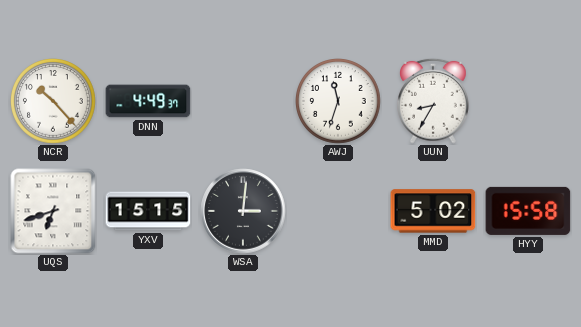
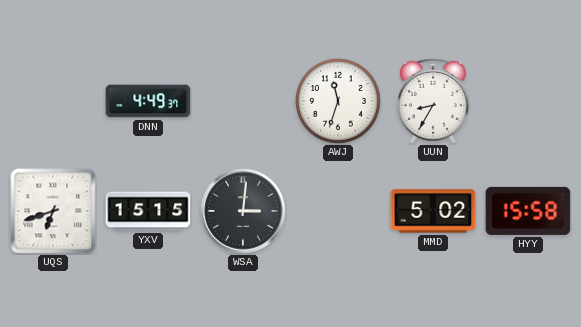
NCR: 10:23 -> none (54, 102)
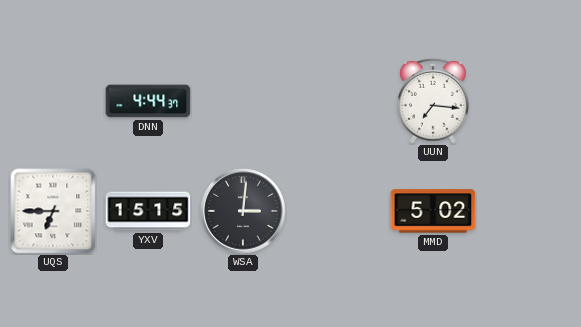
DNN: 4:49 -> 4:44 (148, 101)
AWJ: 11:33 -> none (339, 102)
UUN: 8:35 -> 7:16 (434, 101)
UQS: 6:42 -> 6:45 (53, 211)
HYY: 15:58 -> none (528, 211)
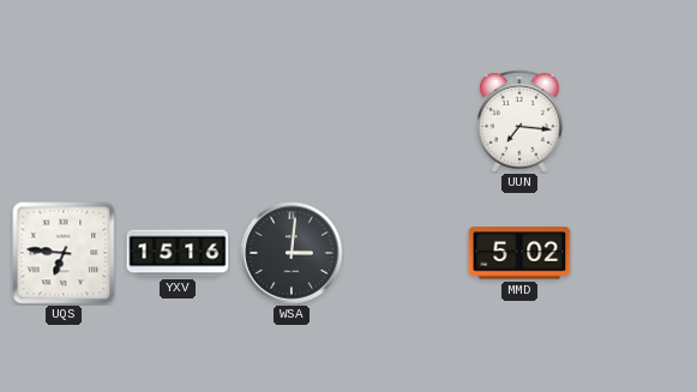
DNN: 4:44 -> none (148, 101)
UQS: 6:45 -> 6:46 (64, 253)
YXV: 15:15 -> 15:16 (178, 253)
